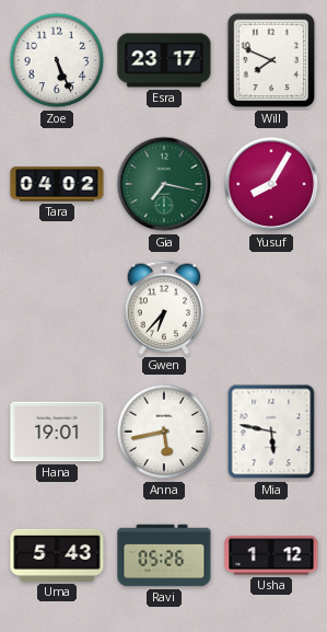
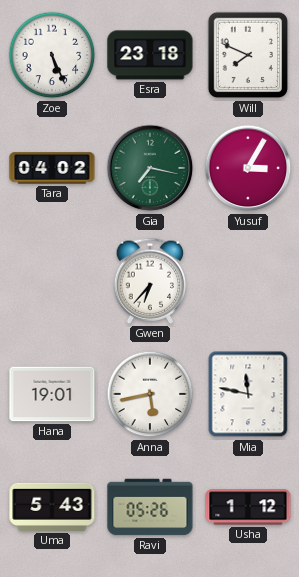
Esra: 23:17 -> 23:18 (150, 55)
Yusuf: 8:05 -> 3:05 (248, 168)
Mia: 5:47 -> 11:47 (248, 394)
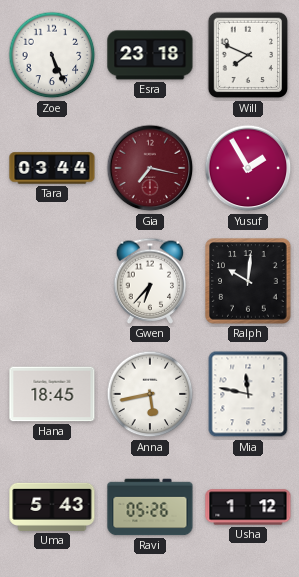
Tara: 04:02 -> 03:44 (52, 168)
Gia dial: green -> burgundy (150, 168)
Yusuf: 3:05 -> 1:55 (248, 168)
Ralph: none -> 10:01 (248, 281)
Hana: 19:01 -> 18:45 (52, 394)
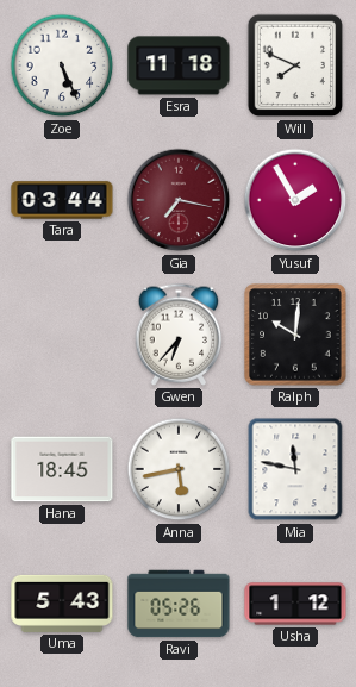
Esra: 23:18 -> 11:18 (179, 65)
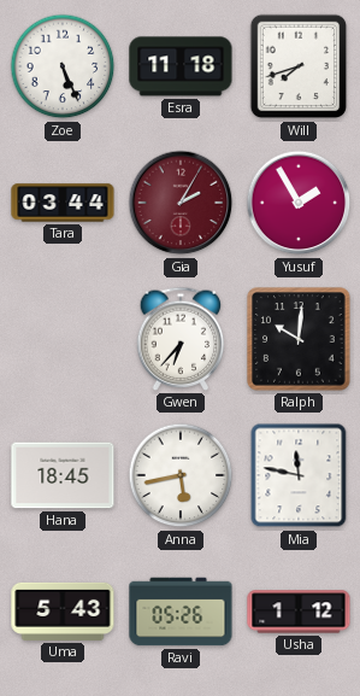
Will: 7:49 -> 7:42 (299, 66)
Gia: 7:17 -> 2:05 (181, 203)
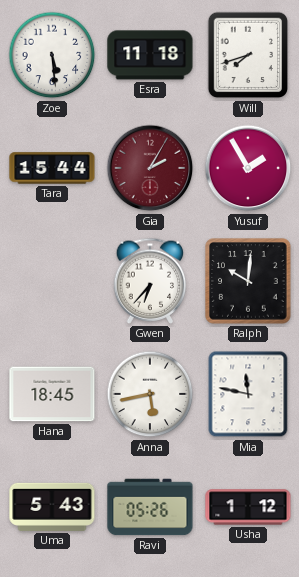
Zoe: 5:26 -> 5:29 (52, 55)
Tara: 03:44 -> 15:44 (52, 168)
